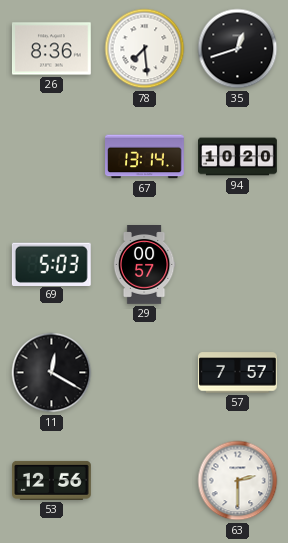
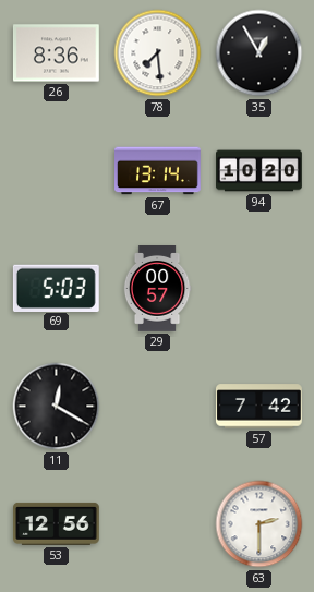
35: 12:42 -> 12:55 (259, 53)
57: 7:57 -> 7:42 (258, 407)
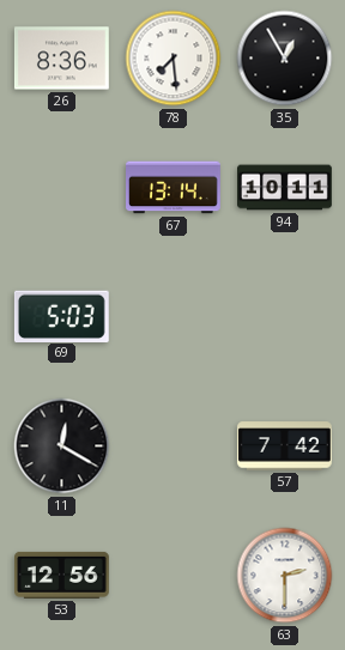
94: 10:20 -> 10:11 (285, 188)
29: 00:57 -> none (157, 289)
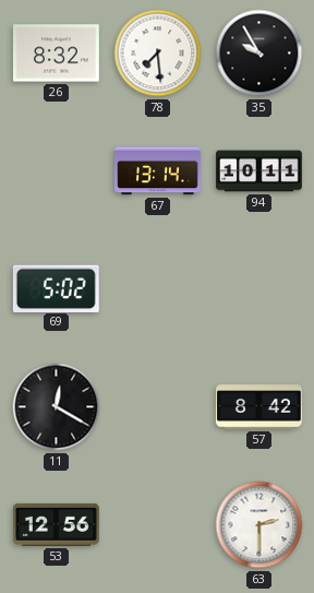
26: 8:36 -> 8:32 (56, 54)
35: 12:55 -> 9:55 (259, 54)
69: 5:03 -> 5:02 (56, 288)
57: 7:42 -> 8:42 (258, 407)
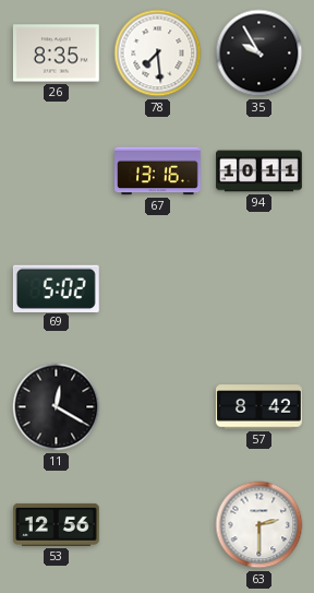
26: 8:32 -> 8:35 (56, 54)
67: 13:14 -> 13:16 (158, 171)
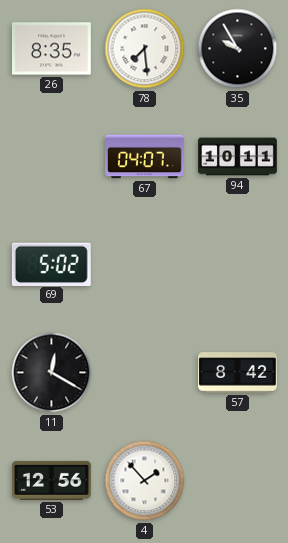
67: 13:16 -> 04:07 (145, 157)
4: none -> 1:53 (145, 481)
63: 2:30 -> none (259, 525)
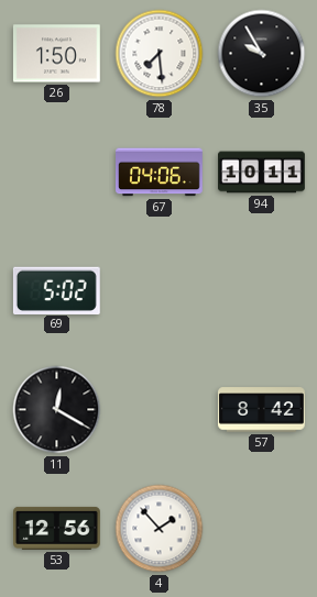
26: 8:35 -> 1:50 (56, 54)
67: 04:07 -> 04:06 (160, 173)
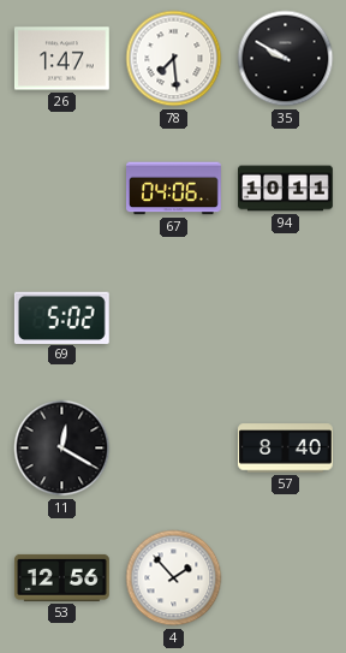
26: 1:50 -> 1:47 (61, 59)
35: 9:55 -> 9:50 (286, 59)
57: 8:42 -> 8:40 (285, 449)
